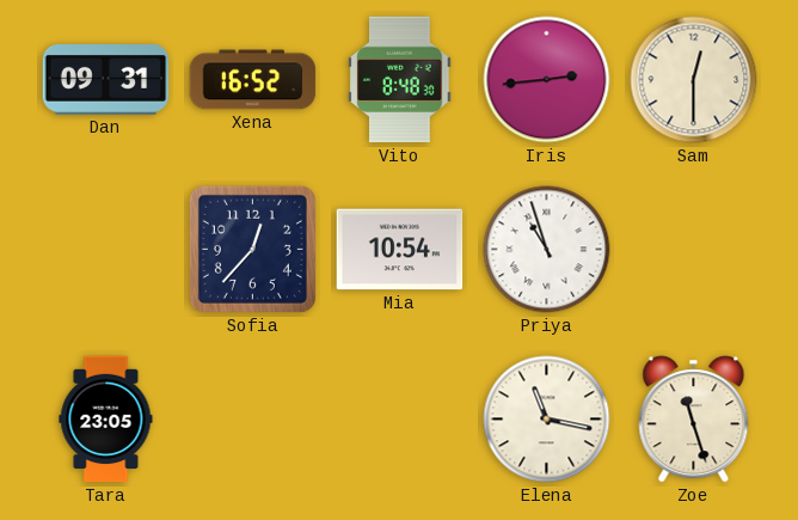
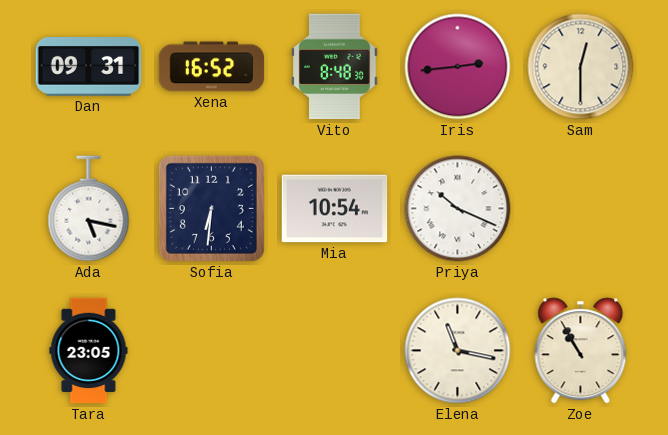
Ada: none -> 5:17 (89, 209)
Sofia: 12:37 -> 6:31 (211, 208)
Priya: 10:57 -> 10:19 (458, 209)
Zoe: 11:27 -> 10:55 (581, 351)
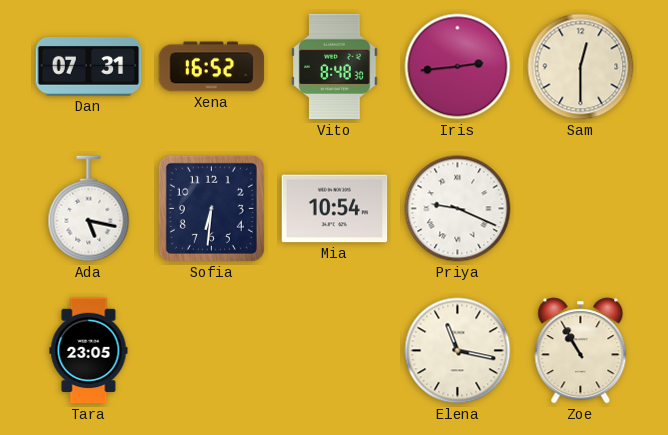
Dan: 09:31 -> 07:31 (89, 67)
Priya: 10:19 -> 9:19 (458, 209)
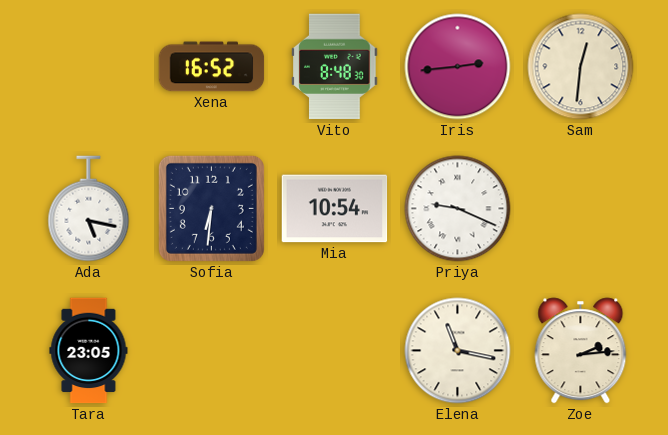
Dan: 07:31 -> none (89, 67)
Sam: 12:30 -> 12:31 (581, 67)
Zoe: 10:55 -> 2:14 (581, 351)
